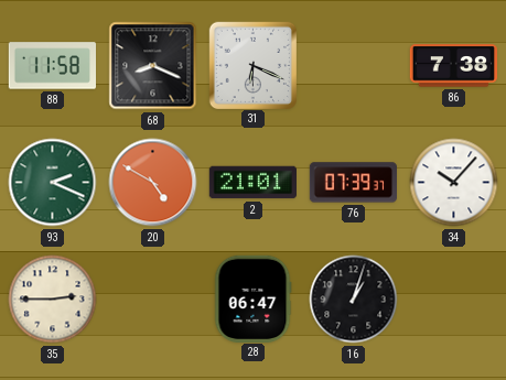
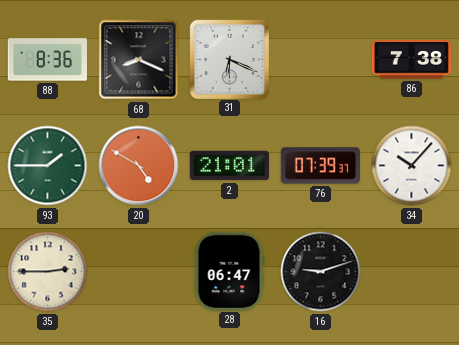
88: 11:58 -> 8:36 (47, 60)
93: 2:19 -> 1:45 (48, 166)
16: 1:03 -> 9:12 (321, 272)
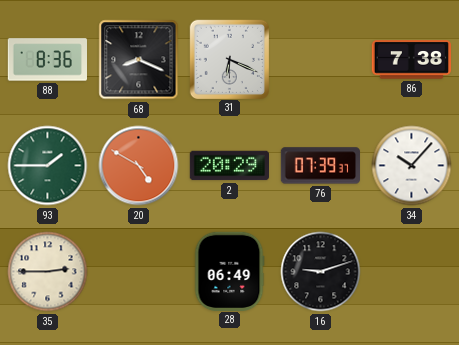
2: 21:01 -> 20:29 (229, 166)
28: 06:47 -> 06:49 (229, 271)
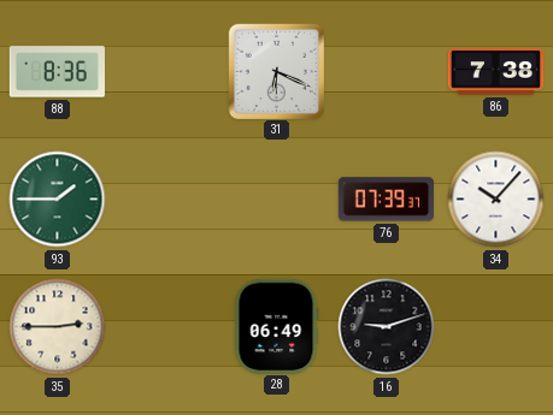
68: 8:19 -> none (139, 60)
20: 4:50 -> none (139, 166)
2: 20:29 -> none (229, 166)
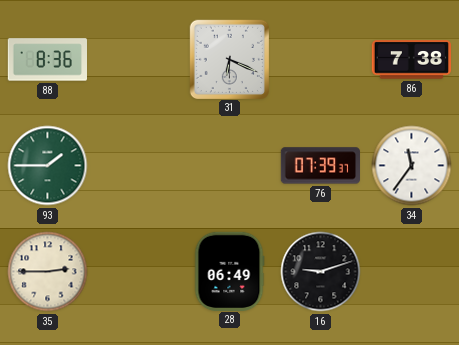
34: 10:07 -> 11:36 (412, 166)
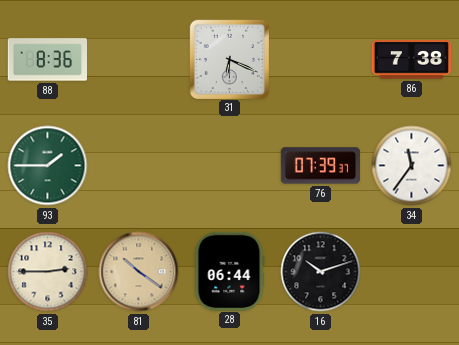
81: none -> 10:21 (139, 272)
28: 06:49 -> 06:44 (229, 271)
16: 9:12 -> 10:12 (321, 272)
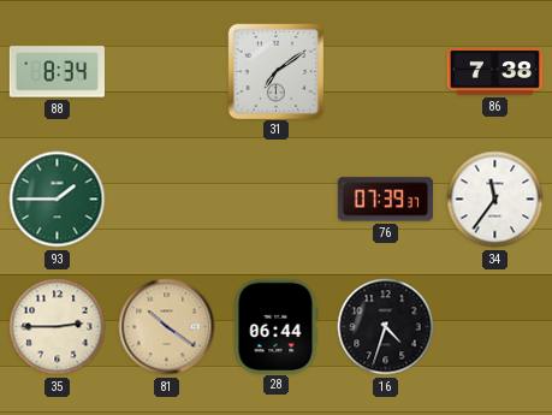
88: 8:36 -> 8:34 (57, 72)
31: 6:19 -> 7:09 (275, 71)
16: 10:12 -> 4:33 (386, 327)
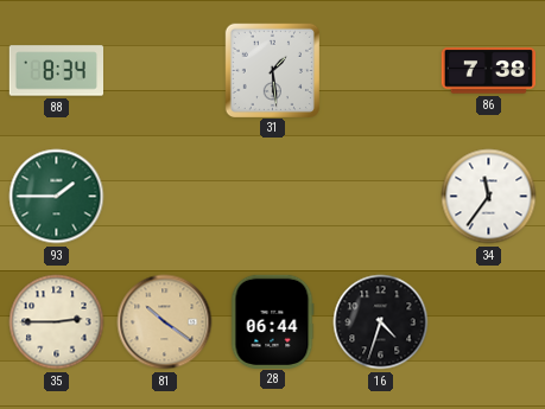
31: 7:09 -> 1:29 (272, 70)
76: 07:39 -> none (385, 200)
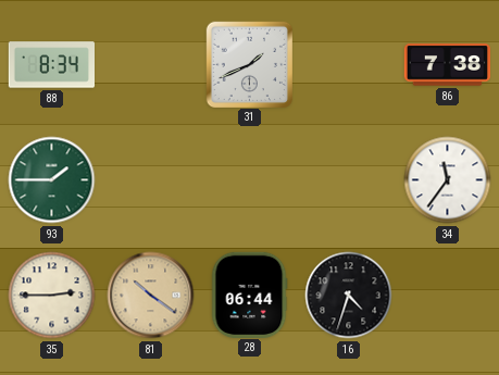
31: 1:29 -> 1:41 (249, 64)
